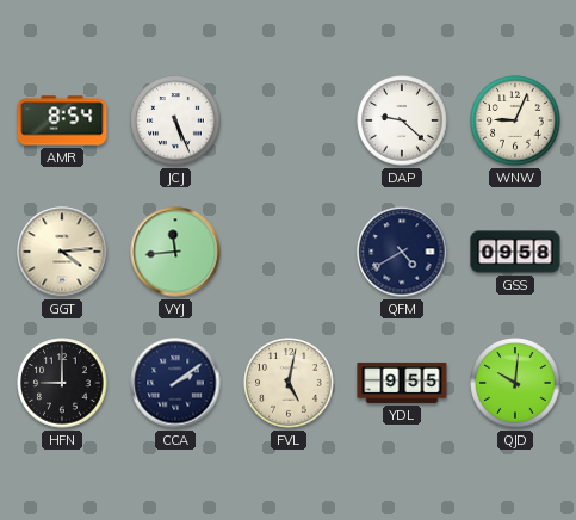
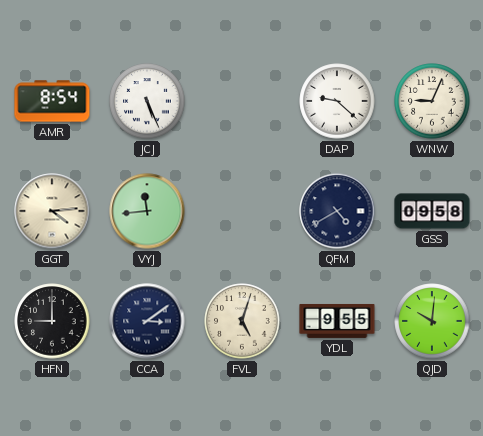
CCA: 2:09 -> 3:09 (147, 321)
FVL: 5:02 -> 5:03 (242, 321)
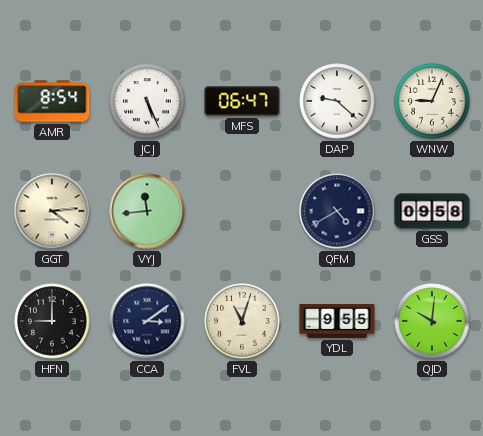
MFS: none -> 06:47 (242, 101)
FVL: 5:03 -> 11:03 (242, 321)
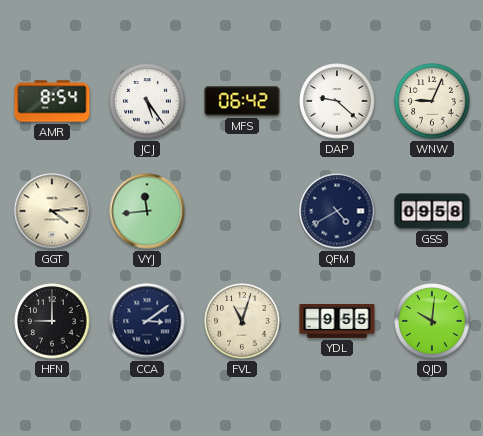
JCJ: 5:26 -> 5:24 (147, 101)
MFS: 06:47 -> 06:42 (242, 101)
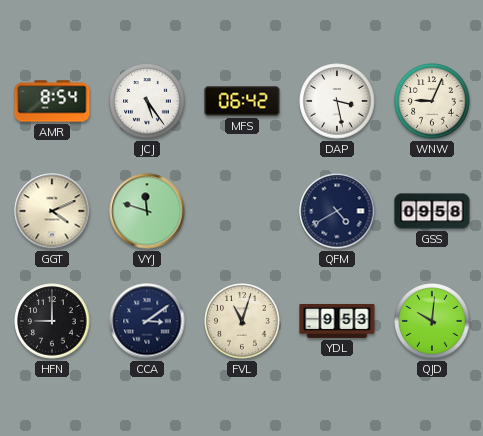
DAP: 9:22 -> 3:28 (337, 101)
GGT: 4:14 -> 4:11 (52, 211)
VYJ: 11:44 -> 11:48 (147, 211)
YDL: 9:55 -> 9:53 (337, 321)
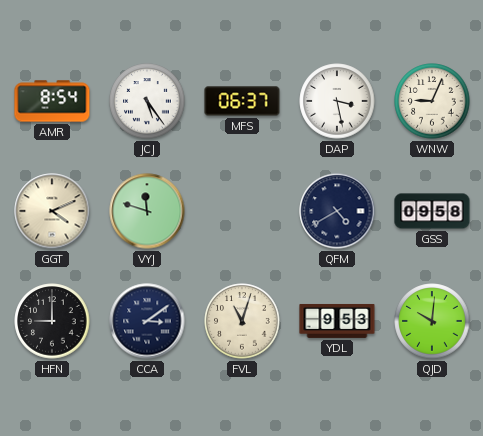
MFS: 06:42 -> 06:37 (242, 101)
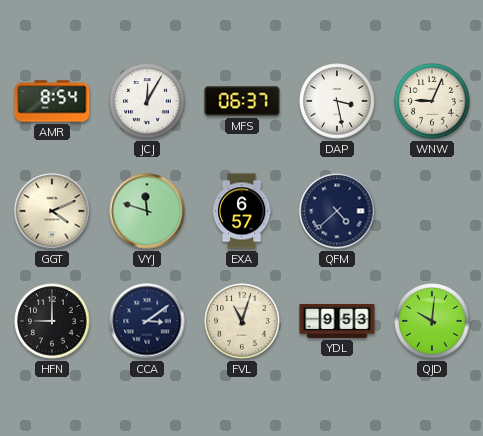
JCJ: 5:24 -> 12:05 (147, 101)
EXA: none -> 6:57 (242, 211)
QFM: 4:40 -> 4:38 (337, 211)
GSS: 09:58 -> none (432, 211)
